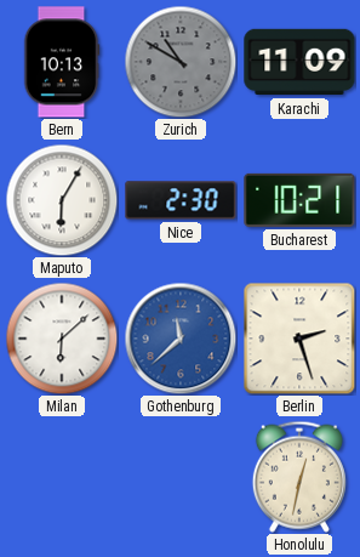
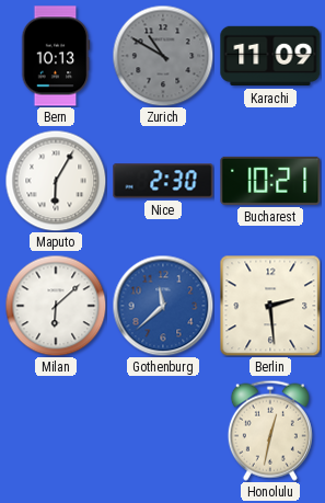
Berlin: 2:27 -> 2:29 (270, 306)
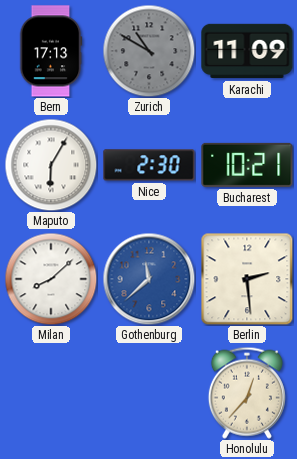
Bern: 10:13 -> 17:13 (51, 51)
Milan: 6:08 -> 8:08 (51, 279)
Honolulu: 12:32 -> 12:37 (247, 393)
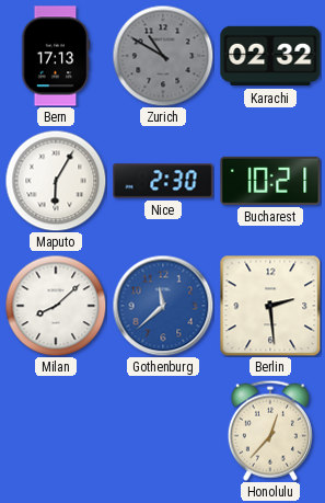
Karachi: 11:09 -> 02:32 (270, 56)
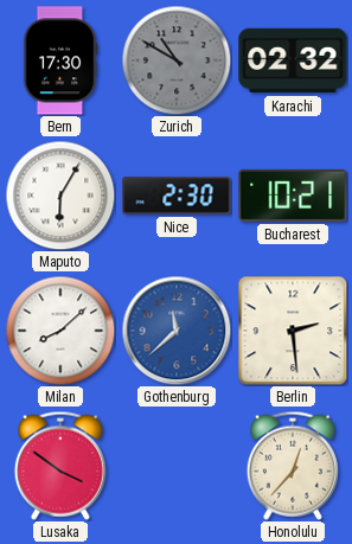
Bern: 17:13 -> 17:30 (60, 60)
Lusaka: none -> 3:51 (60, 466)
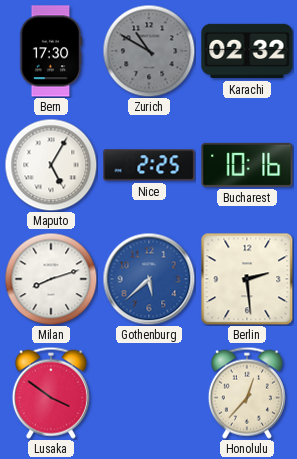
Maputo: 6:05 -> 5:05 (51, 165)
Nice: 2:30 -> 2:25 (149, 165)
Bucharest: 10:21 -> 10:16 (247, 165)
Milan: 8:08 -> 8:12 (51, 279)
Gothenburg: 11:38 -> 5:38 (149, 279)
